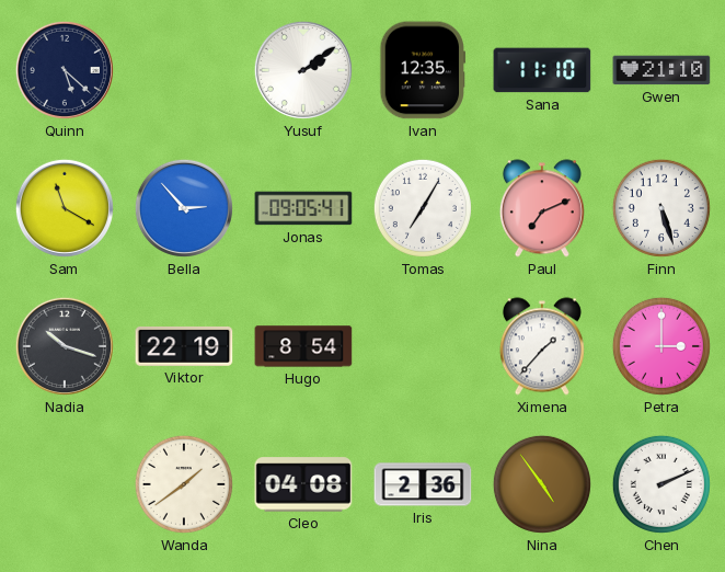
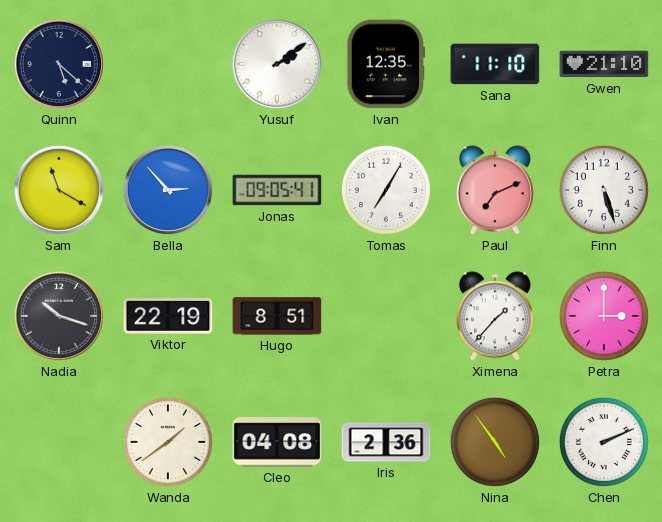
Hugo: 8:54 -> 8:51 (277, 316)
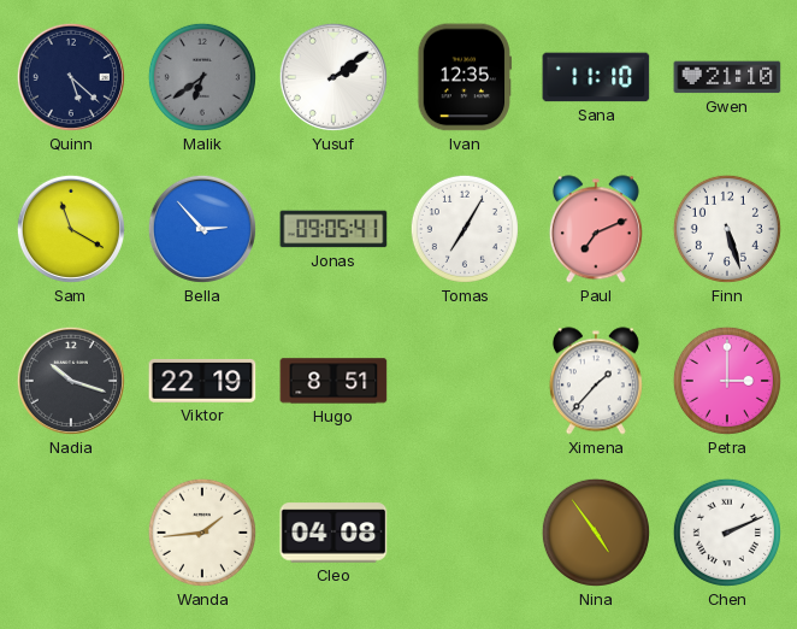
Malik: none -> 6:39 (202, 77)
Wanda: 1:39 -> 1:44 (202, 533)
Iris: 2:36 -> none (386, 442)
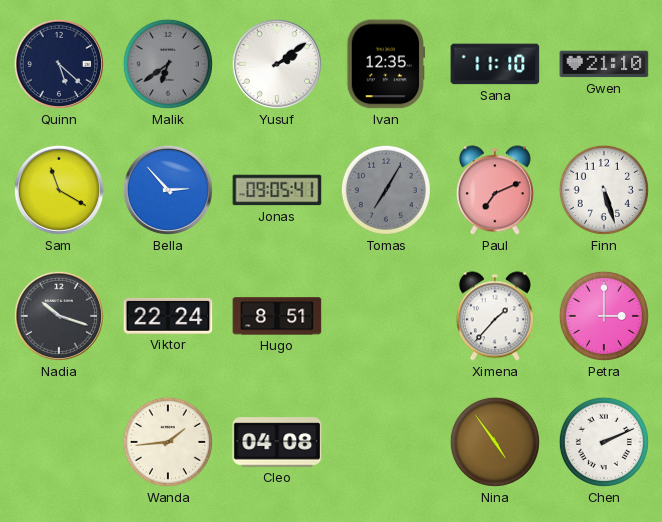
Tomas dial: white -> grey (386, 190)
Viktor: 22:19 -> 22:24 (168, 316)
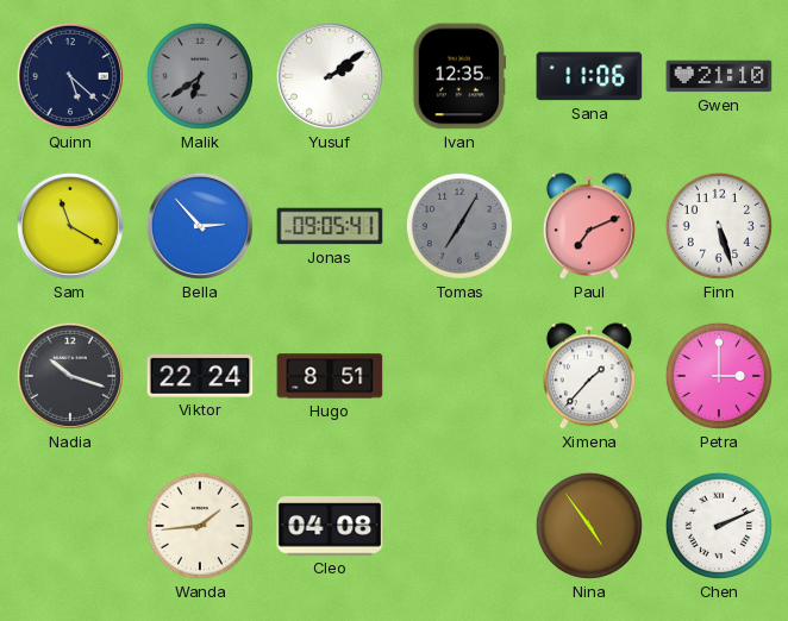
Sana: 11:10 -> 11:06 (589, 76)
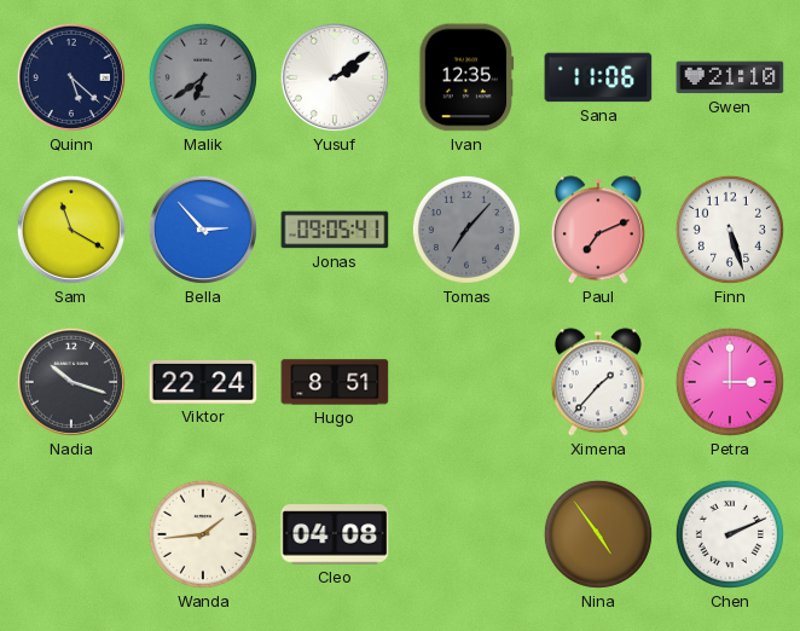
Tomas: 7:05 -> 7:07 (466, 230)
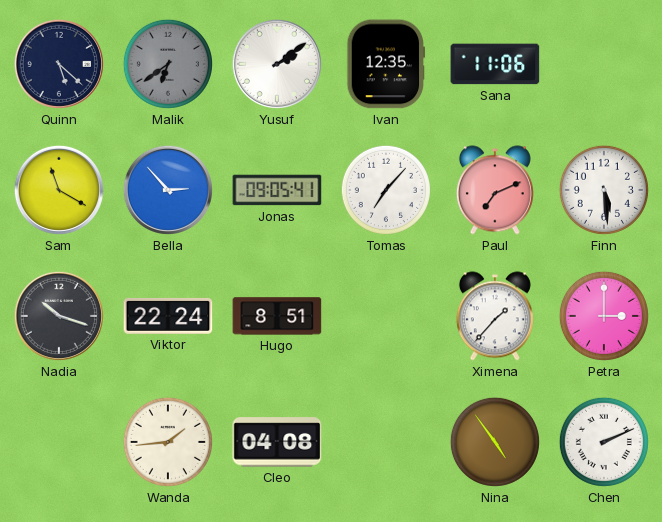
Gwen: 21:10 -> none (730, 77)
Tomas dial: grey -> white (386, 190)
Finn: 5:27 -> 5:29 (604, 190)
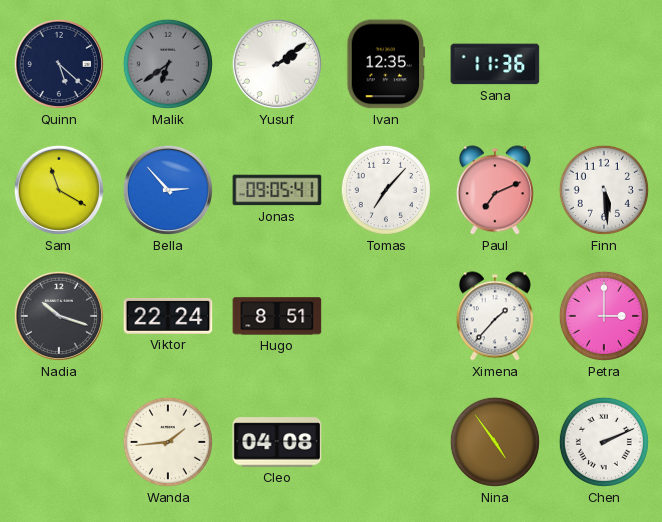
Sana: 11:06 -> 11:36 (495, 64)
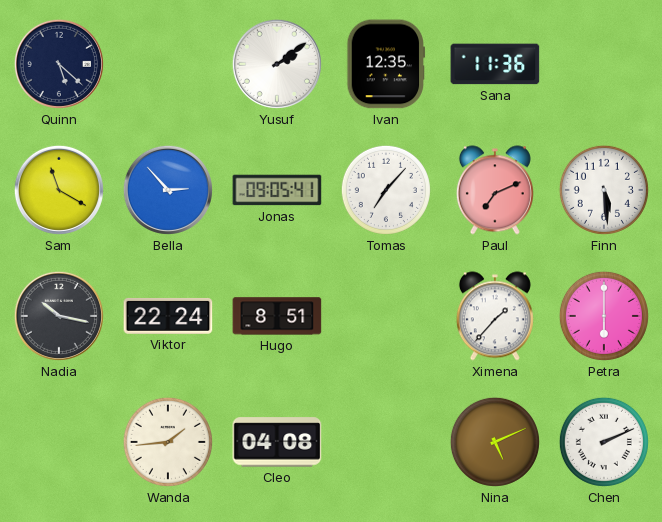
Malik: 6:39 -> none (168, 64)
Nadia: 10:18 -> 10:17 (59, 316)
Petra: 3:00 -> 6:00 (604, 316)
Nina: 4:54 -> 5:11 (495, 442)
